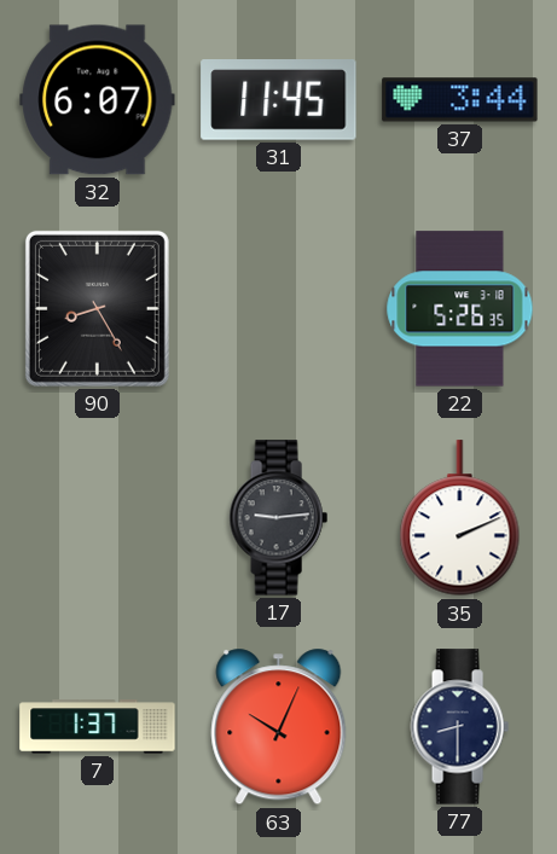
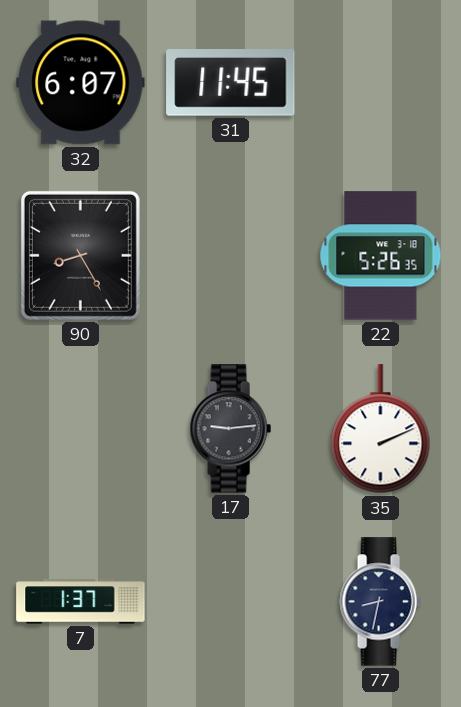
37: 3:44 -> none (460, 100)
63: 10:04 -> none (279, 727)
77: 8:30 -> 8:32 (380, 602)
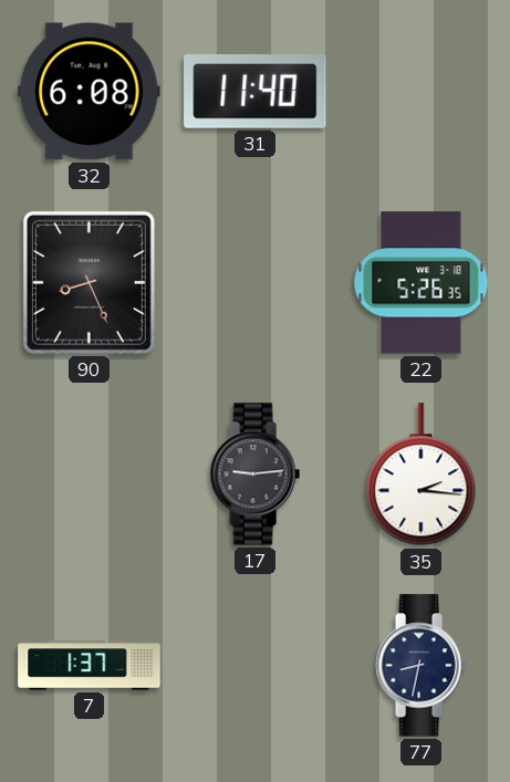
32: 6:07 -> 6:08 (90, 92)
31: 11:45 -> 11:40 (256, 92)
90: 8:25 -> 8:26 (89, 282)
35: 2:11 -> 2:16 (421, 475)
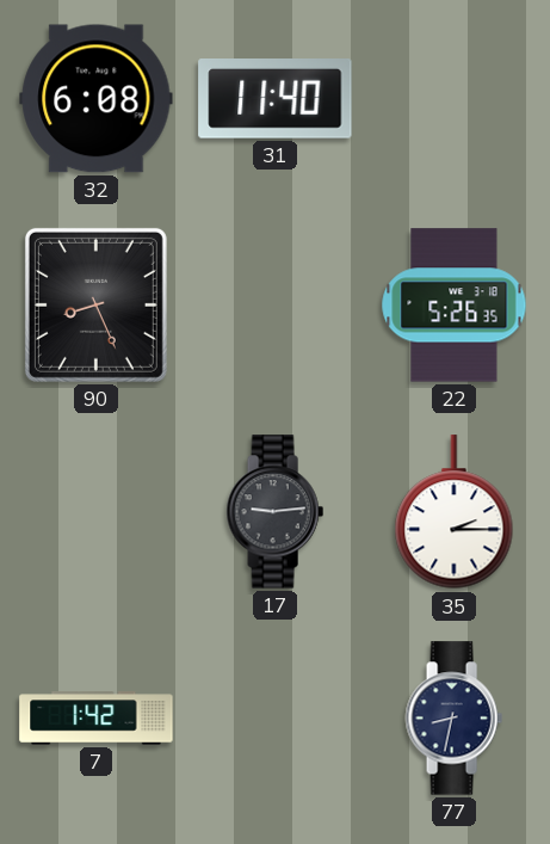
35: 2:16 -> 2:15 (455, 512)
7: 1:37 -> 1:42 (97, 719)
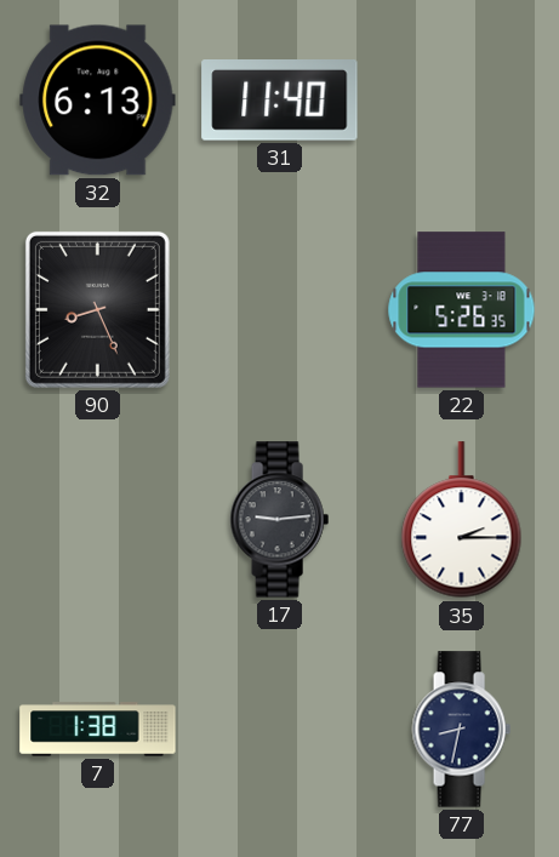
32: 6:08 -> 6:13 (98, 101)
7: 1:42 -> 1:38 (98, 730)
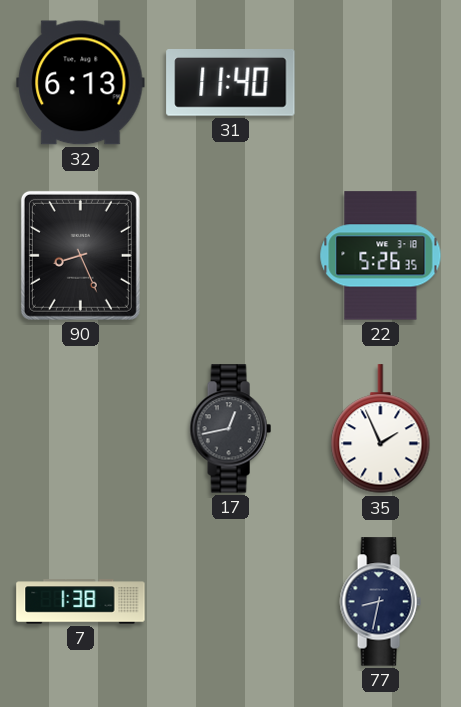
17: 9:14 -> 12:43 (230, 429)
35: 2:15 -> 1:56 (381, 429)
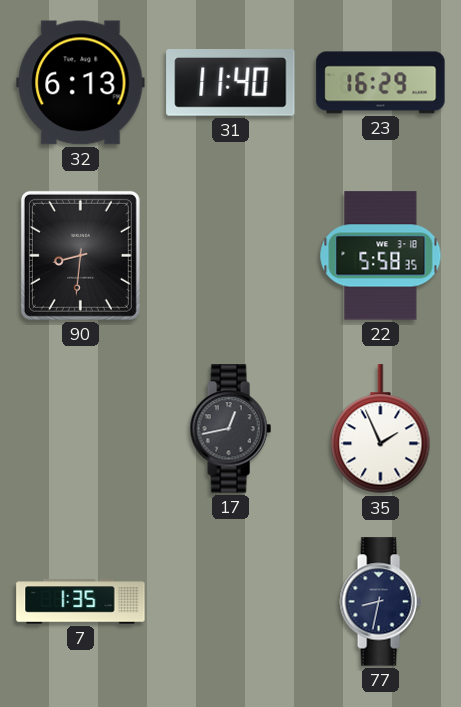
23: none -> 16:29 (381, 83)
90: 8:26 -> 8:31 (80, 255)
22: 5:26 -> 5:58 (381, 256)
7: 1:38 -> 1:35 (81, 602)
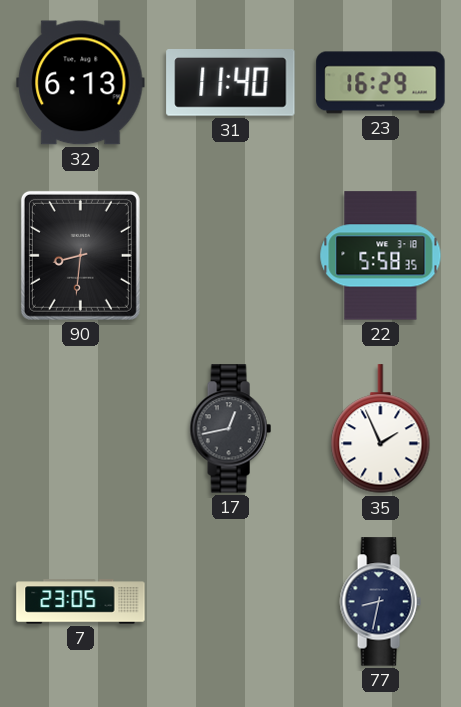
7: 1:35 -> 23:05 (81, 602)
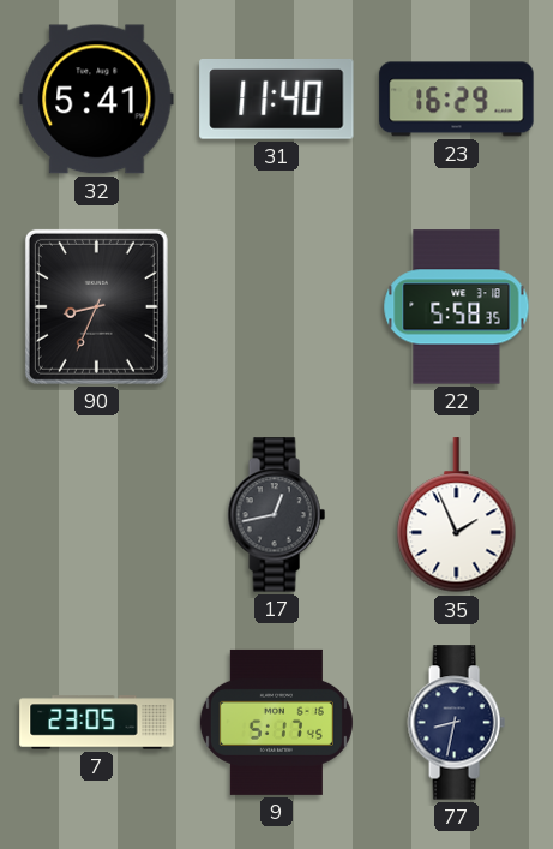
32: 6:13 -> 5:41 (97, 100)
90: 8:31 -> 8:34 (96, 306)
9: none -> 5:17 (276, 722)
